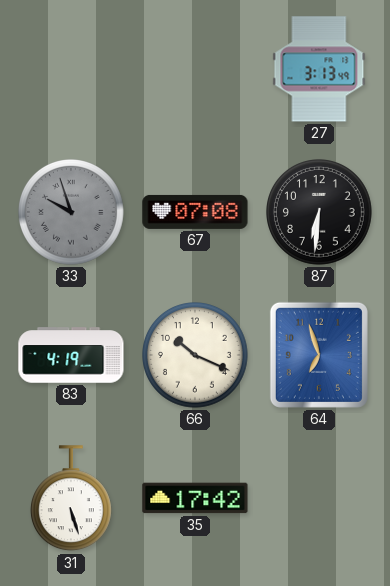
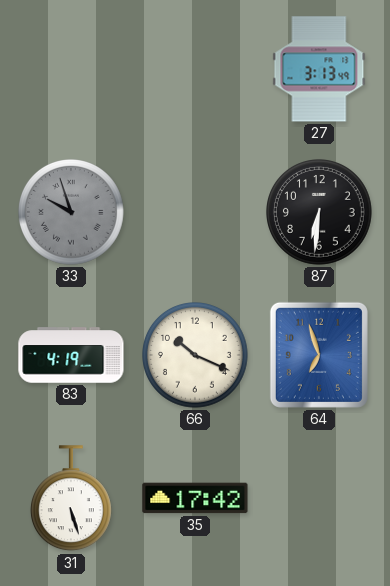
67: 07:08 -> none (195, 212)
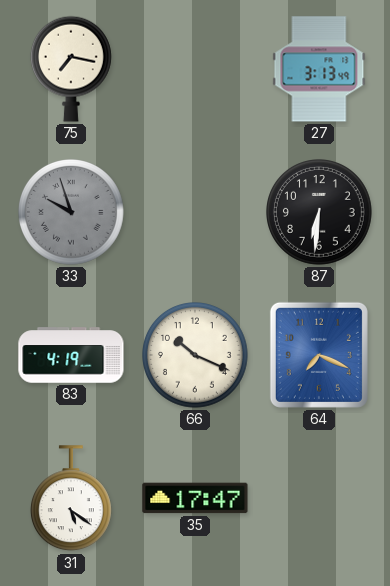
75: none -> 7:17 (71, 69)
64: 6:57 -> 7:19 (319, 355)
31: 5:27 -> 5:21 (71, 499)
35: 17:42 -> 17:47 (195, 498)
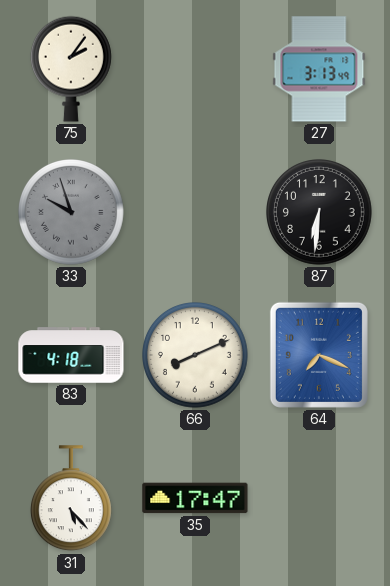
75: 7:17 -> 2:06 (71, 69)
83: 4:19 -> 4:18 (71, 355)
66: 10:19 -> 8:11 (196, 356)
31: 5:21 -> 5:23 (71, 499)
